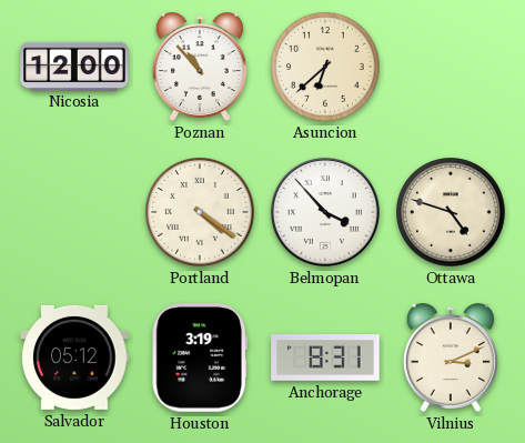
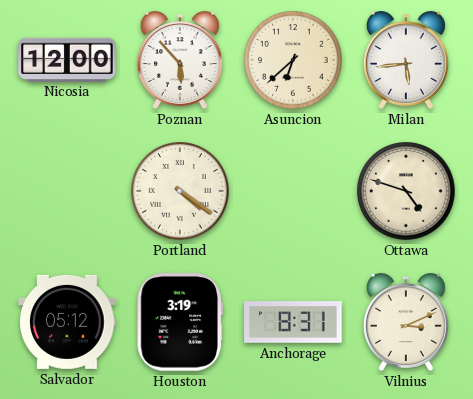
Poznan: 10:53 -> 5:53 (180, 60)
Milan: none -> 5:44 (406, 60)
Belmopan: 3:53 -> none (325, 212)
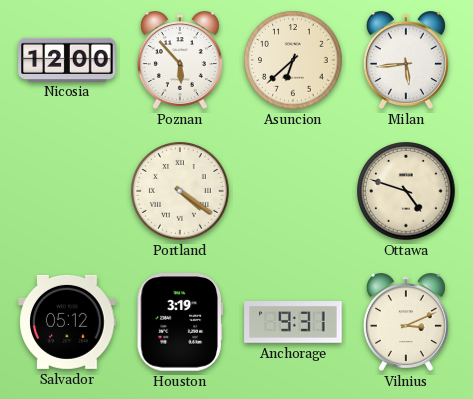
Anchorage: 8:31 -> 9:31 (293, 322)
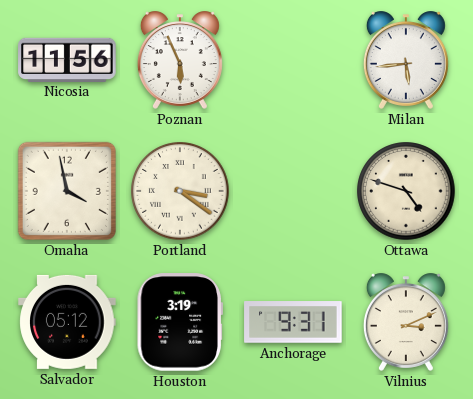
Nicosia: 12:00 -> 11:56 (67, 59)
Poznan: 5:53 -> 5:56 (180, 60)
Asuncion: 6:38 -> none (293, 60)
Omaha: none -> 3:58 (67, 191)
Portland: 4:21 -> 3:21 (180, 191)
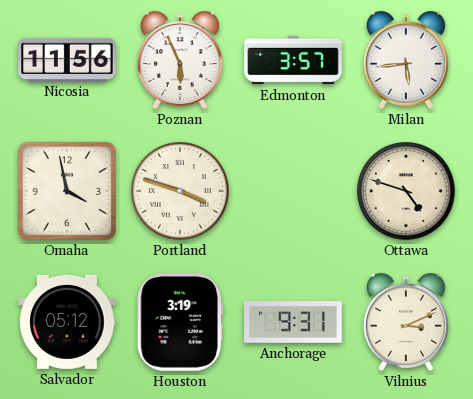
Edmonton: none -> 3:57 (293, 60)
Portland: 3:21 -> 3:48 (180, 191)
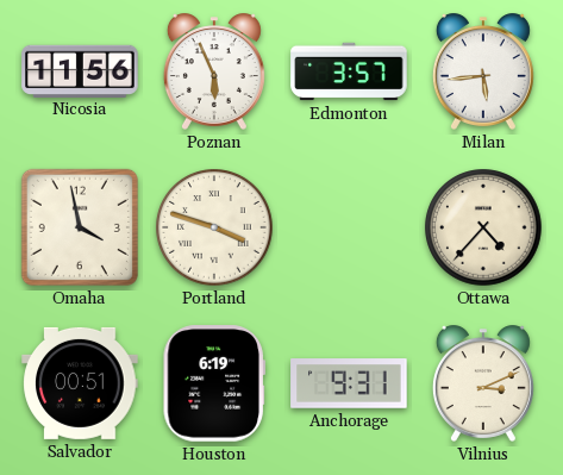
Ottawa: 4:48 -> 4:37 (483, 227)
Salvador: 05:12 -> 00:51 (80, 383)
Houston: 3:19 -> 6:19 (214, 383)
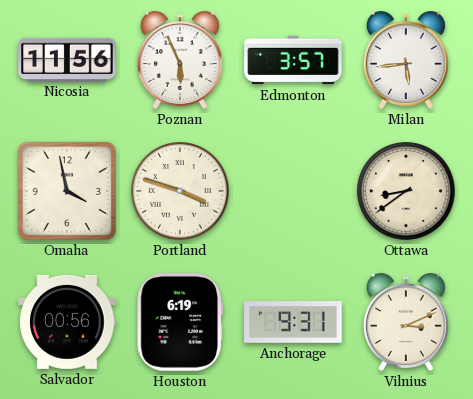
Ottawa: 4:37 -> 8:39 (406, 191)
Salvador: 00:51 -> 00:56 (67, 322)
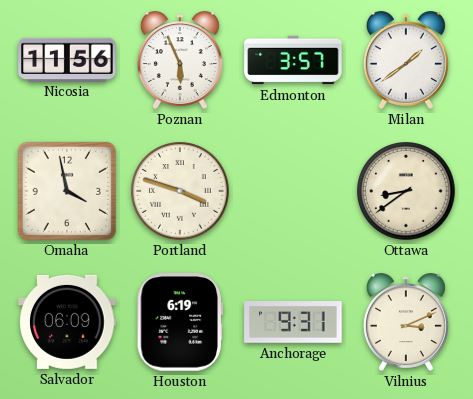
Milan: 5:44 -> 1:39 (406, 60)
Salvador: 00:56 -> 06:09 (67, 322)
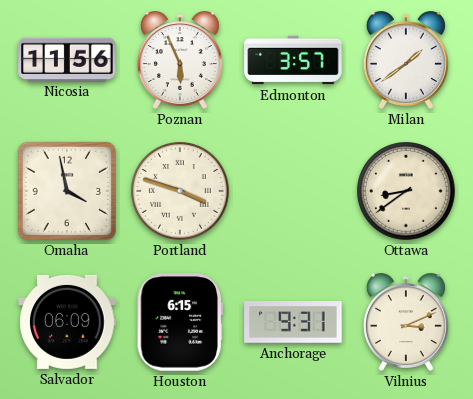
Houston: 6:19 -> 6:15 (180, 322)
